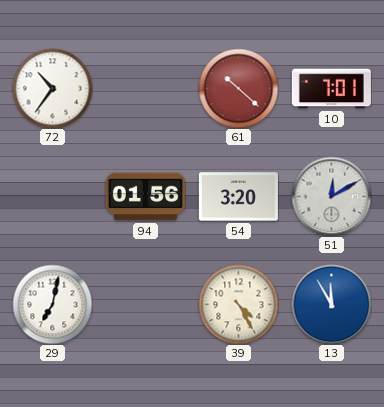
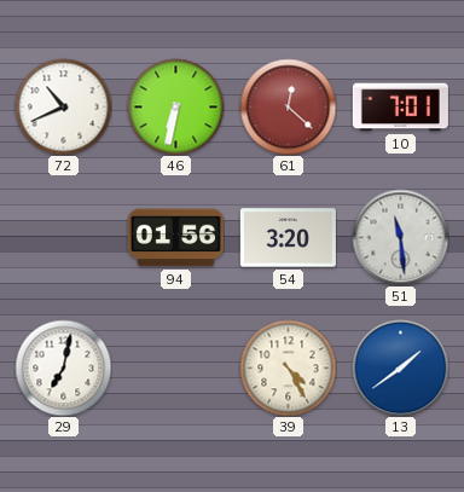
72: 10:36 -> 10:41 (63, 106)
46: none -> 6:32 (175, 106)
61: 10:22 -> 12:22 (288, 106)
51: 12:10 -> 11:29 (400, 237)
13: 11:55 -> 1:39 (400, 367)
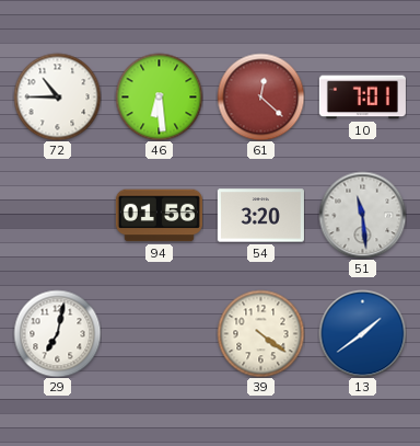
72: 10:41 -> 10:45 (57, 96)
46: 6:32 -> 6:29 (159, 96)
39: 4:25 -> 4:21 (260, 333)
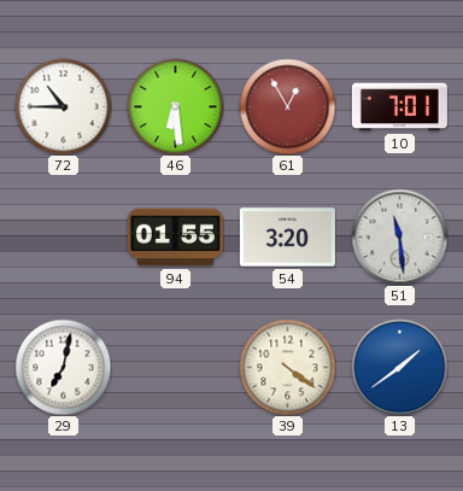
61: 12:22 -> 12:55 (287, 106)
94: 01:56 -> 01:55 (175, 238)
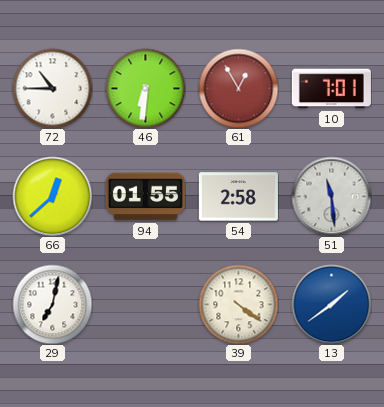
46: 6:29 -> 6:31 (145, 88)
66: none -> 12:38 (52, 196)
54: 3:20 -> 2:58 (238, 197)
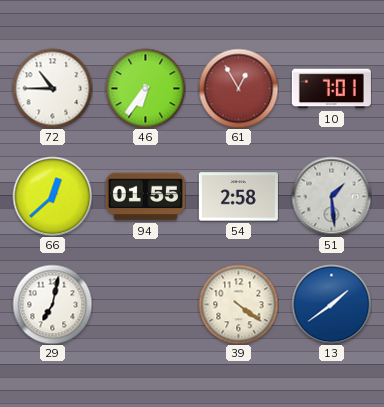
46: 6:31 -> 6:36 (145, 88)
51: 11:29 -> 1:29 (331, 196)
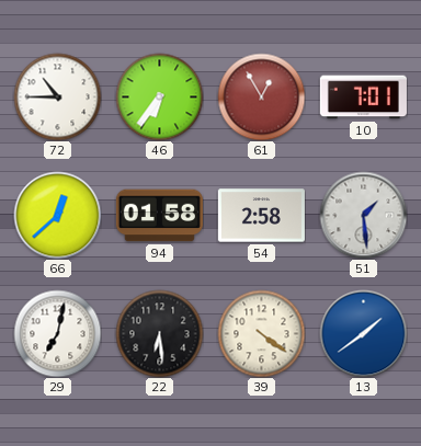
94: 01:55 -> 01:58 (159, 216)
22: none -> 6:29 (159, 333)
